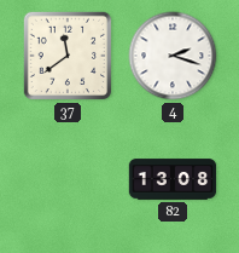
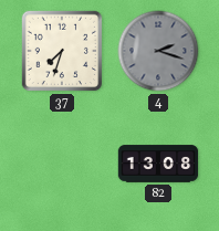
37: 11:39 -> 7:33 (62, 51)
4 dial: white -> grey (158, 51)
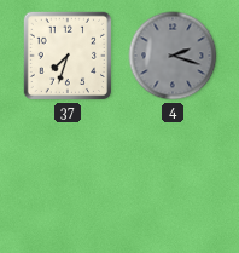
82: 13:08 -> none (158, 164)
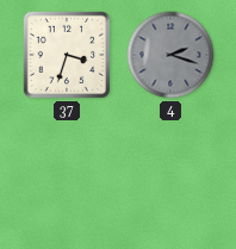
37: 7:33 -> 3:33 (67, 55)
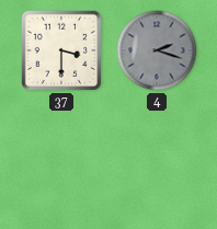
37: 3:33 -> 3:30 (61, 50)
